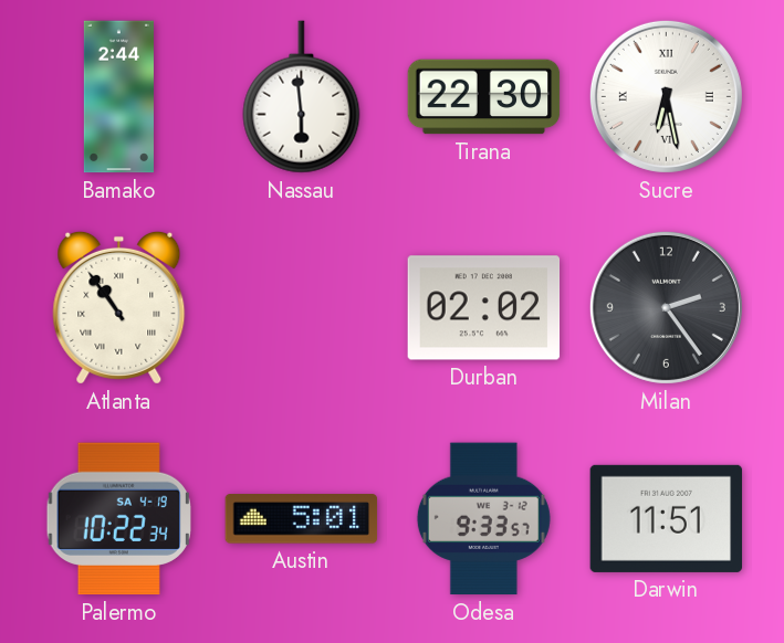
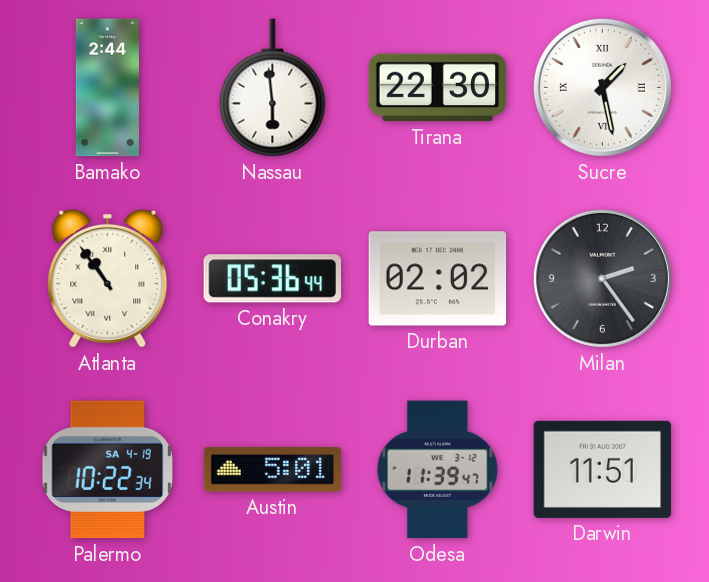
Sucre: 6:28 -> 1:28 (602, 87)
Conakry: none -> 05:36 (272, 279)
Odesa: 9:33 -> 11:39 (437, 470)
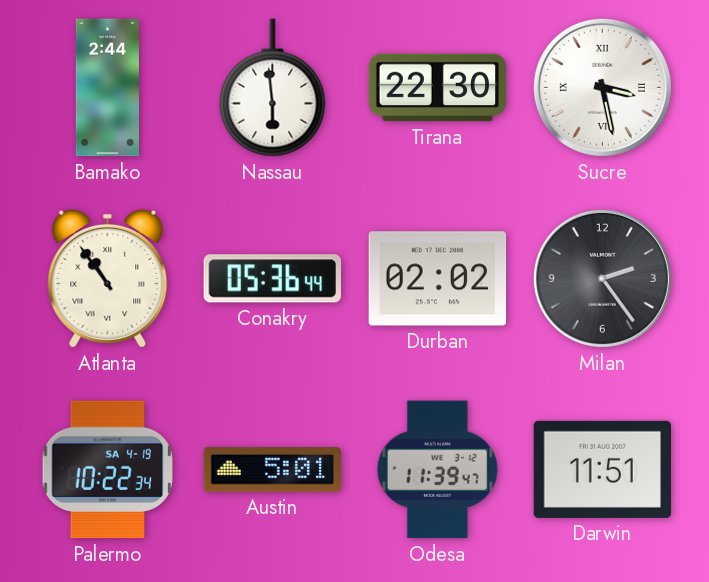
Sucre: 1:28 -> 3:28 (602, 87)
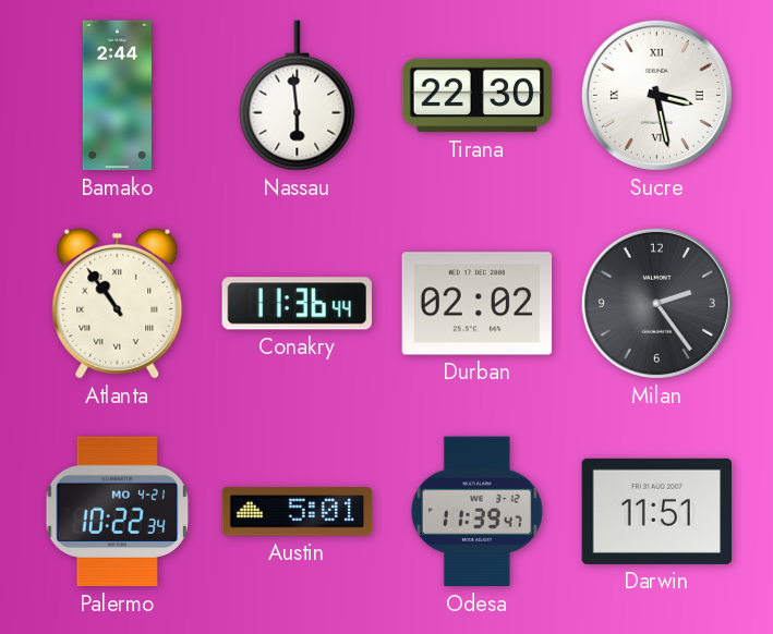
Conakry: 05:36 -> 11:36 (297, 304)
Palermo date: SA 4-19 -> MO 4-21 (117, 512)
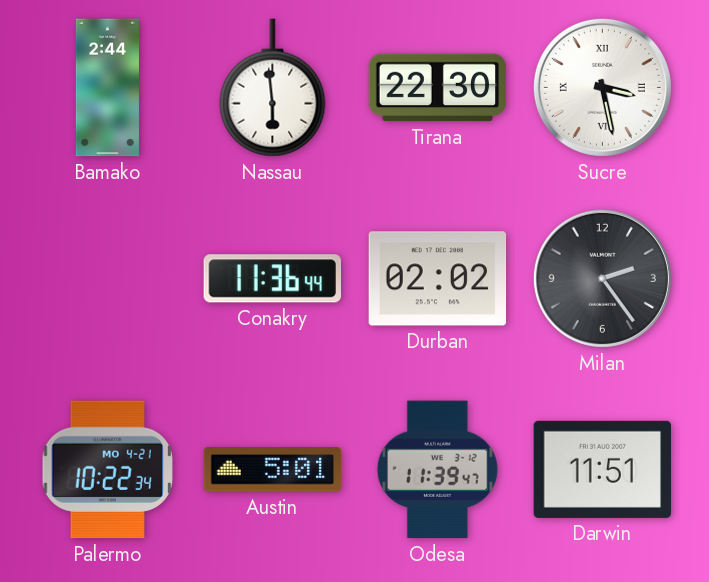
Atlanta: 10:54 -> none (118, 303)
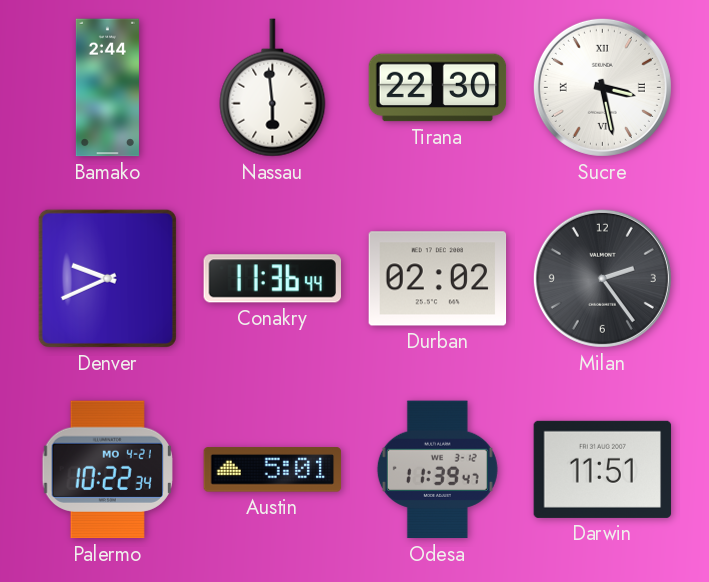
Denver: none -> 9:41 (107, 278)
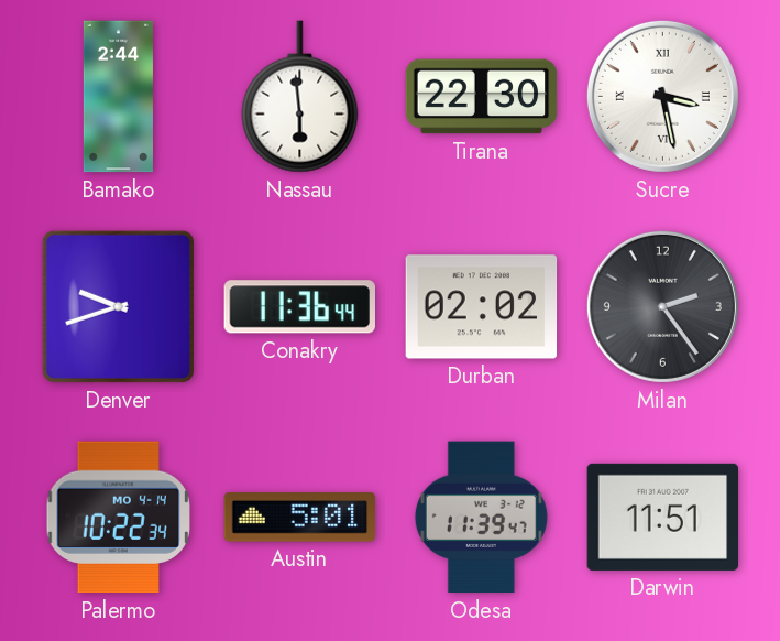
Denver: 9:41 -> 9:42 (118, 306)
Palermo date: MO 4-21 -> MO 4-14 (118, 518)
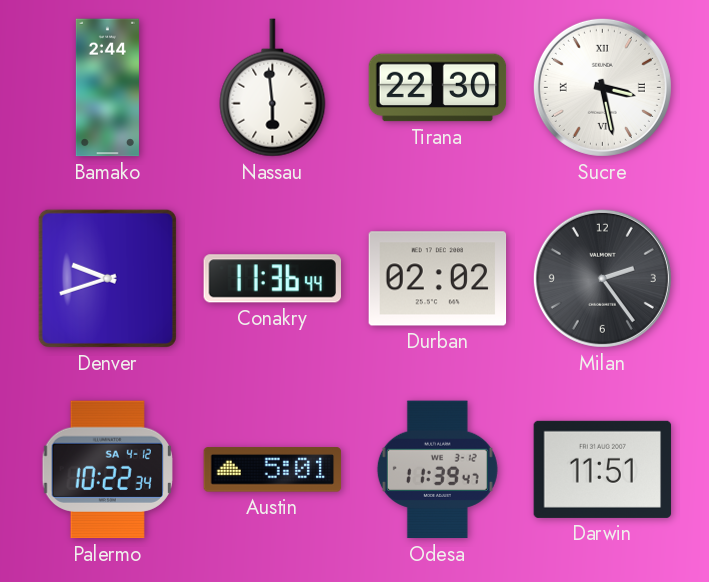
Palermo date: MO 4-14 -> SA 4-12 (107, 470)
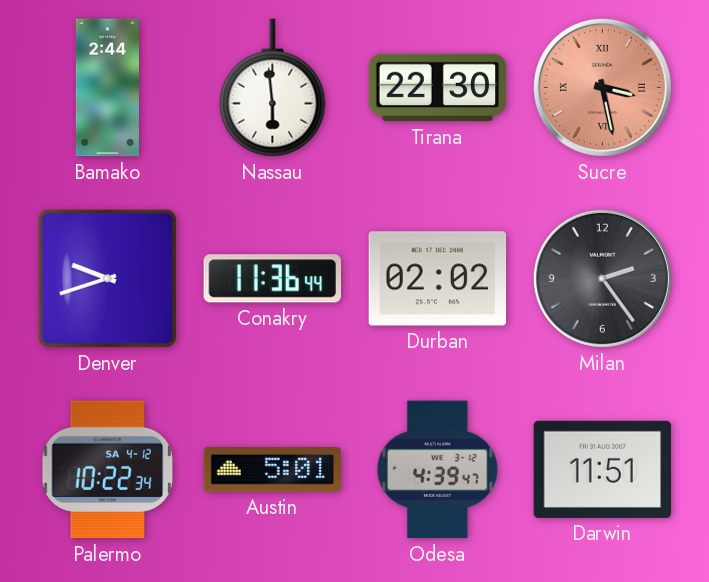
Sucre dial: white -> salmon (602, 87)
Odesa: 11:39 -> 4:39 (437, 470)
